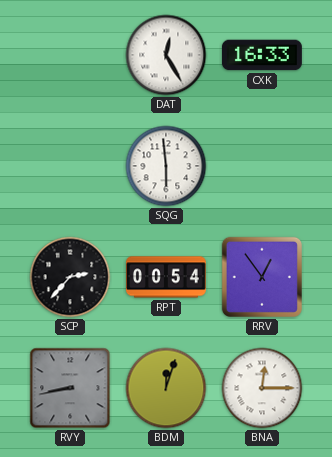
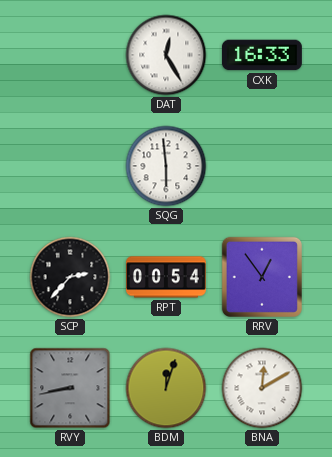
BNA: 12:15 -> 12:10 (262, 388)
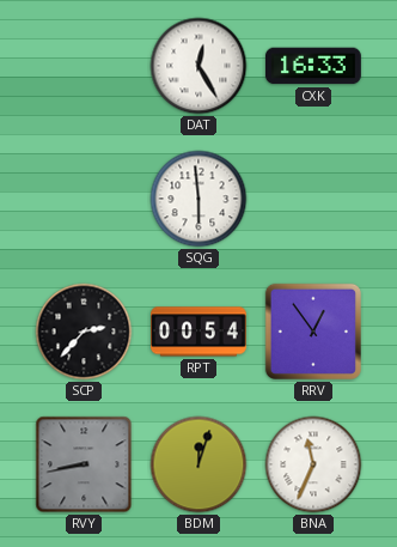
BNA: 12:10 -> 11:34 (313, 464)
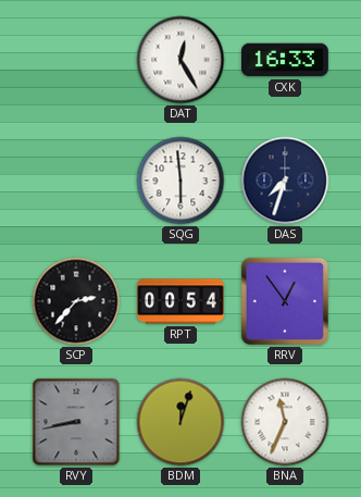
DAS: none -> 7:33 (285, 181)
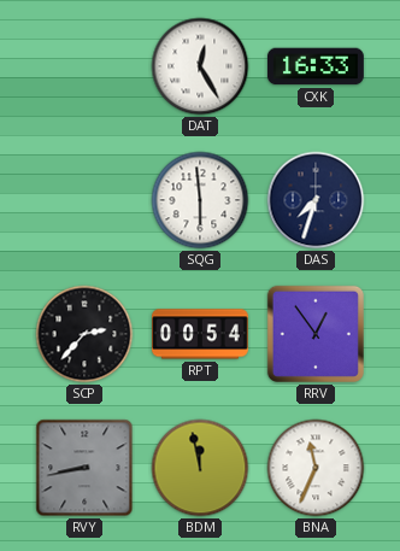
BDM: 12:03 -> 11:58 (200, 468)
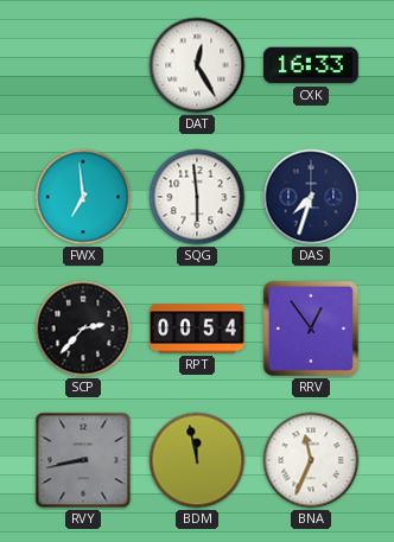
FWX: none -> 6:59 (83, 197)
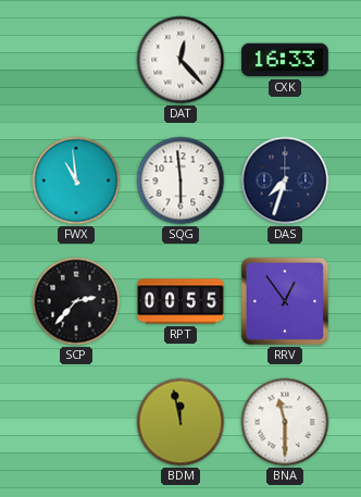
DAT: 12:25 -> 12:23 (180, 60)
FWX: 6:59 -> 10:59 (76, 181)
RPT: 00:54 -> 00:55 (182, 301)
RVY: 8:43 -> none (83, 460)
BNA: 11:34 -> 11:30 (285, 422)
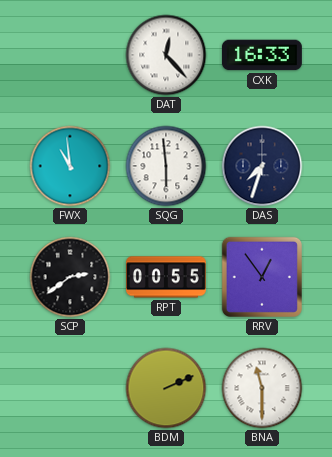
SCP: 2:37 -> 2:39 (70, 277)
BDM: 11:58 -> 2:11 (166, 388)
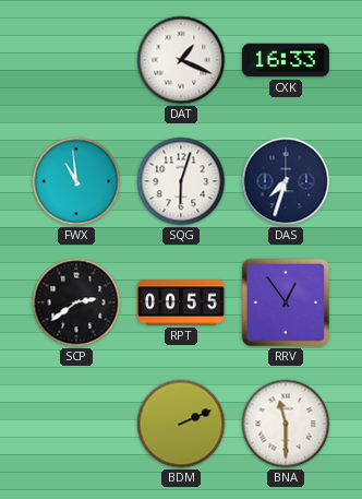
DAT: 12:23 -> 1:19 (181, 60)
SQG: 5:59 -> 6:03 (181, 181)
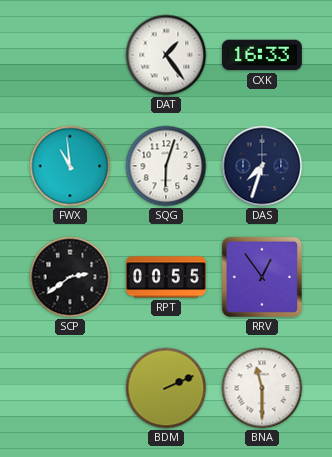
DAT: 1:19 -> 1:24 (166, 55)
